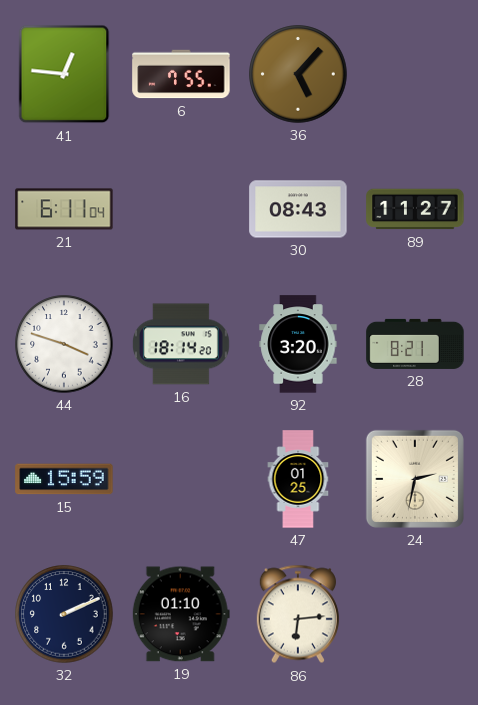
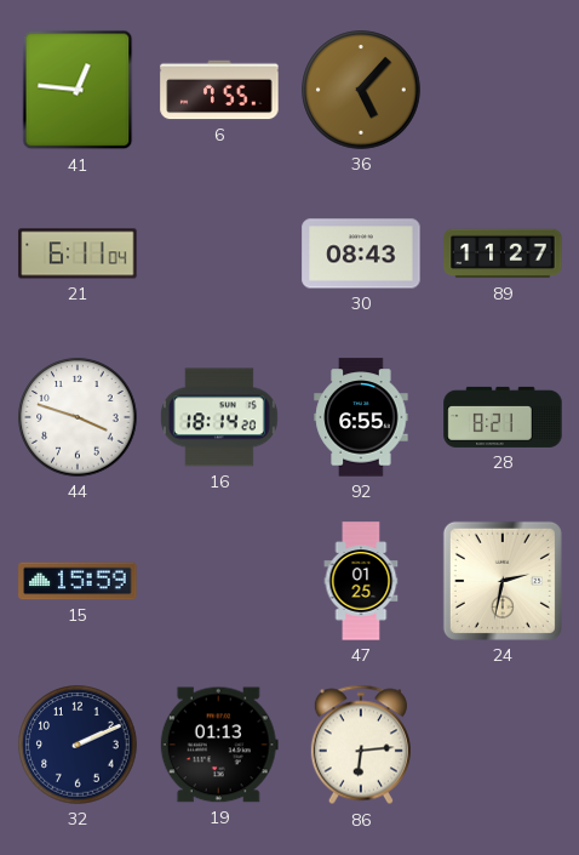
92: 3:20 -> 6:55 (361, 417)
19: 01:10 -> 01:13 (219, 745)
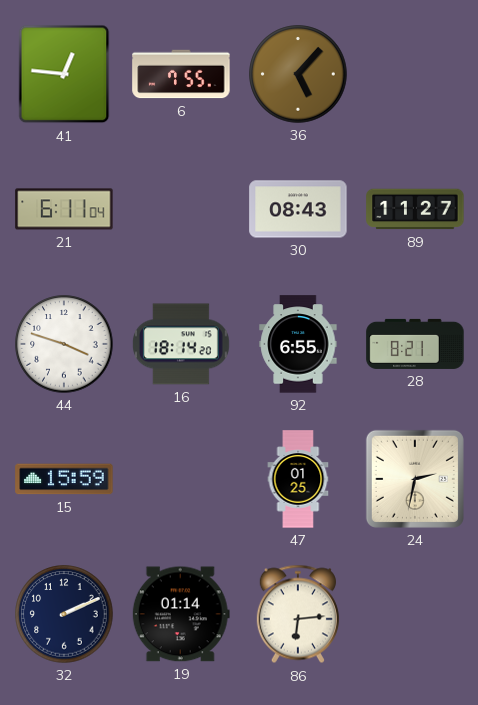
19: 01:13 -> 01:14 (181, 614)
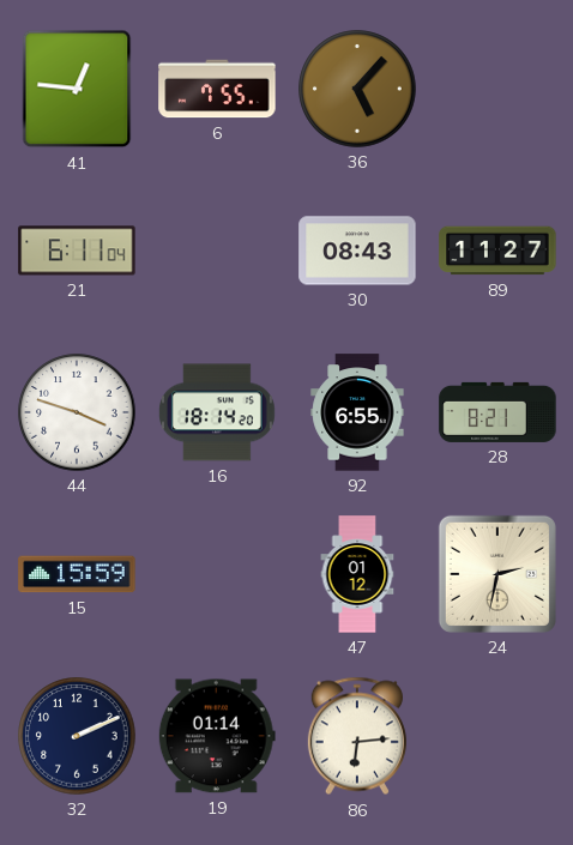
47: 01:25 -> 01:12 (357, 574)
